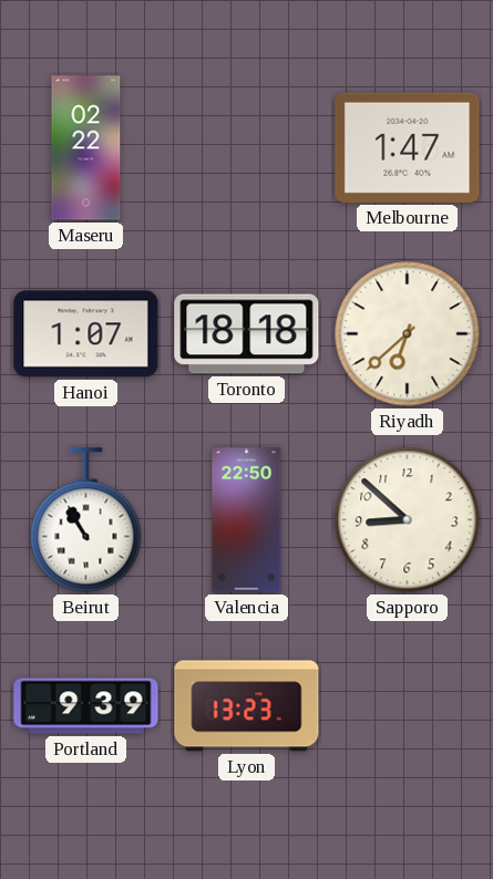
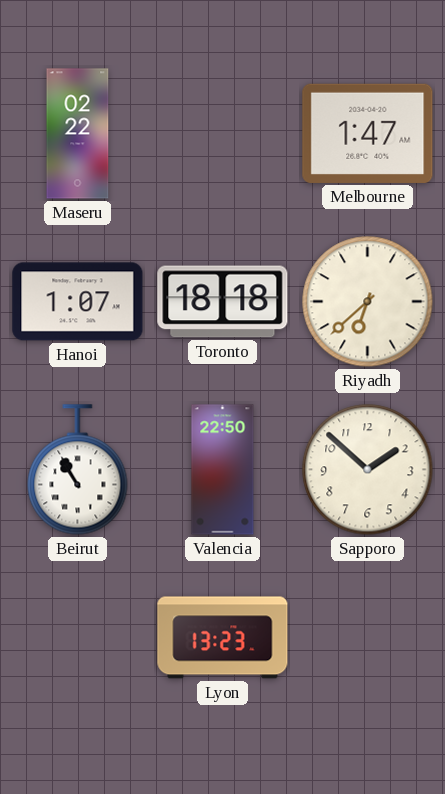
Sapporo: 8:52 -> 1:52 (368, 470)
Portland: 9:39 -> none (86, 706)
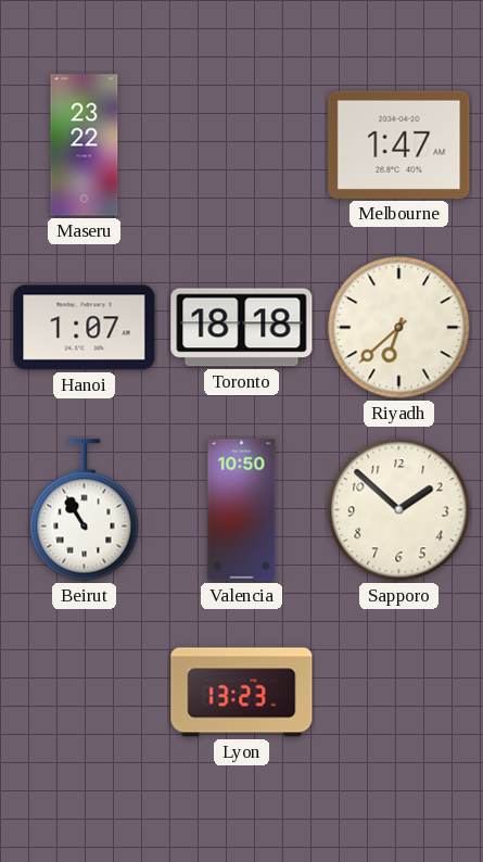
Maseru: 02:22 -> 23:22 (85, 145)
Valencia: 22:50 -> 10:50 (242, 510)
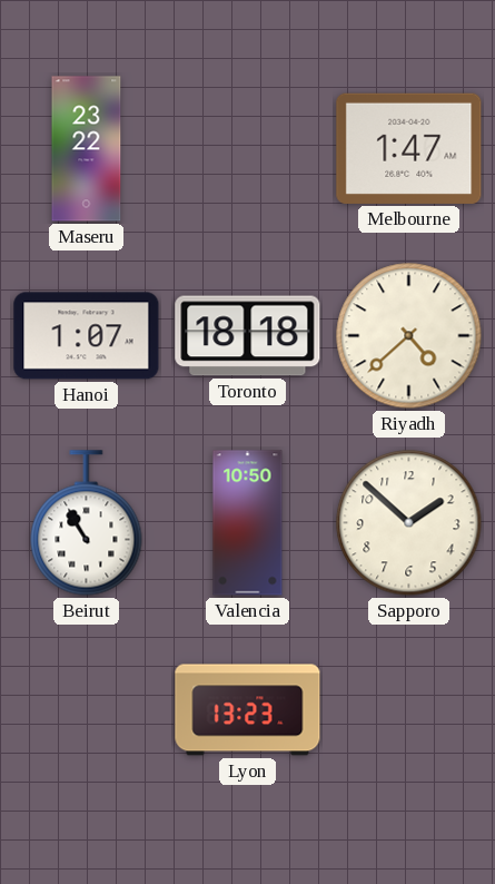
Riyadh: 6:38 -> 4:38 (409, 336)
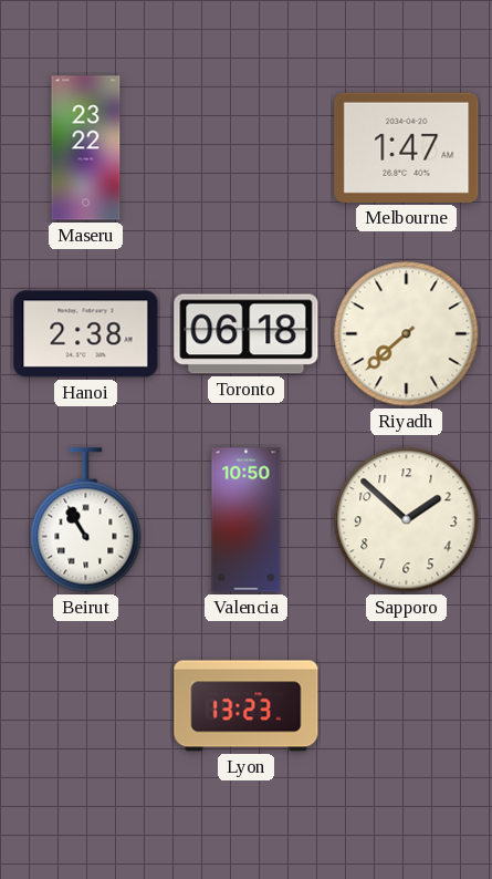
Hanoi: 1:07 -> 2:38 (86, 334)
Toronto: 18:18 -> 06:18 (247, 334)
Riyadh: 4:38 -> 7:38 (407, 334)
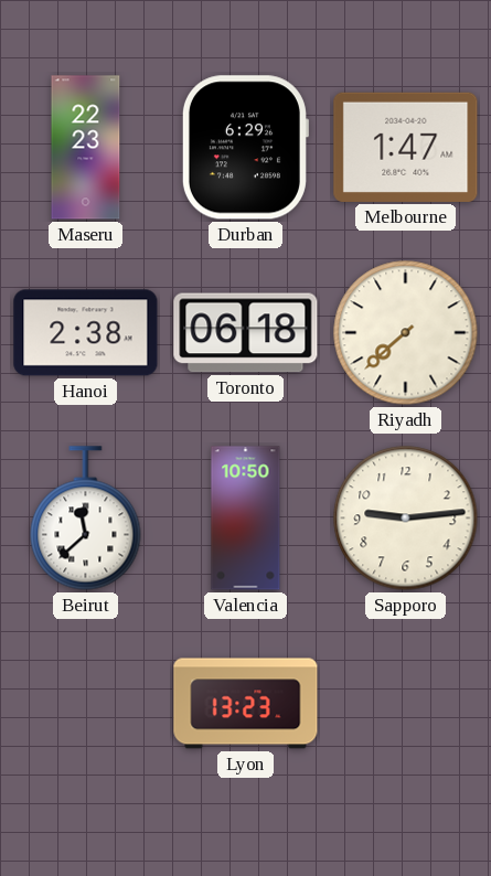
Maseru: 23:22 -> 22:23 (86, 148)
Durban: none -> 6:29 (245, 148)
Beirut: 10:55 -> 11:38 (86, 519)
Sapporo: 1:52 -> 9:14 (406, 519)
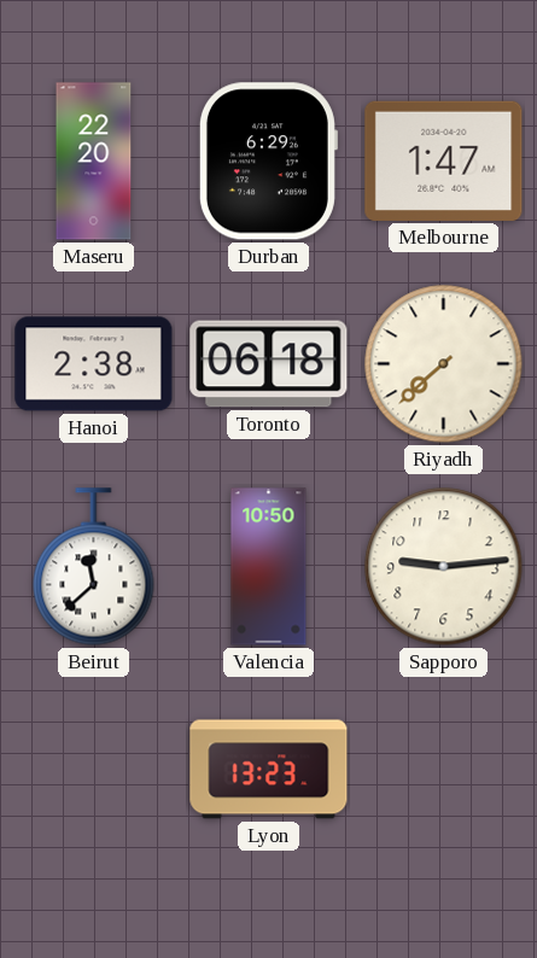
Maseru: 22:23 -> 22:20 (94, 162)
